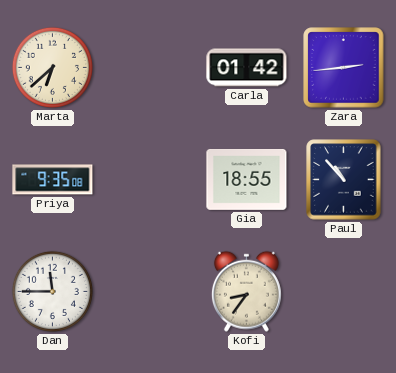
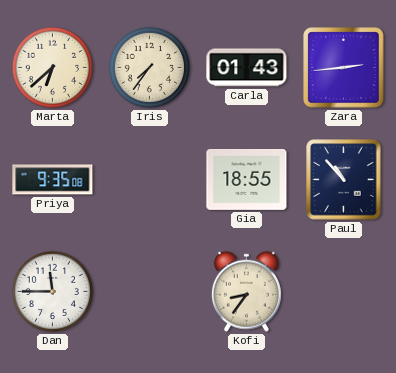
Iris: none -> 7:36 (149, 67)
Carla: 01:42 -> 01:43 (247, 68)
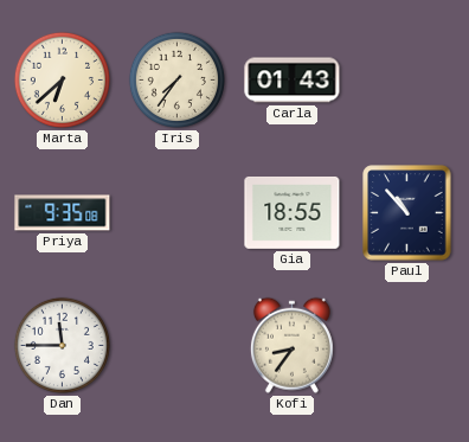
Zara: 2:44 -> none (344, 68)
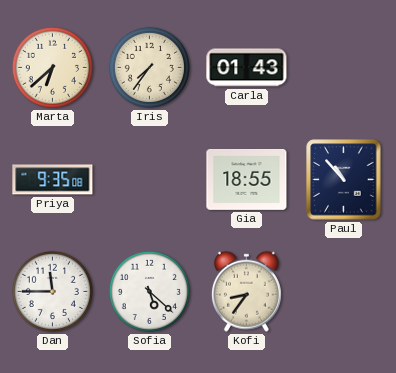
Sofia: none -> 5:22 (149, 291)
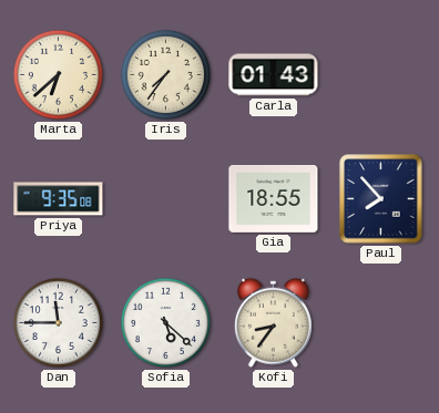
Paul: 10:53 -> 7:53 (381, 199)
